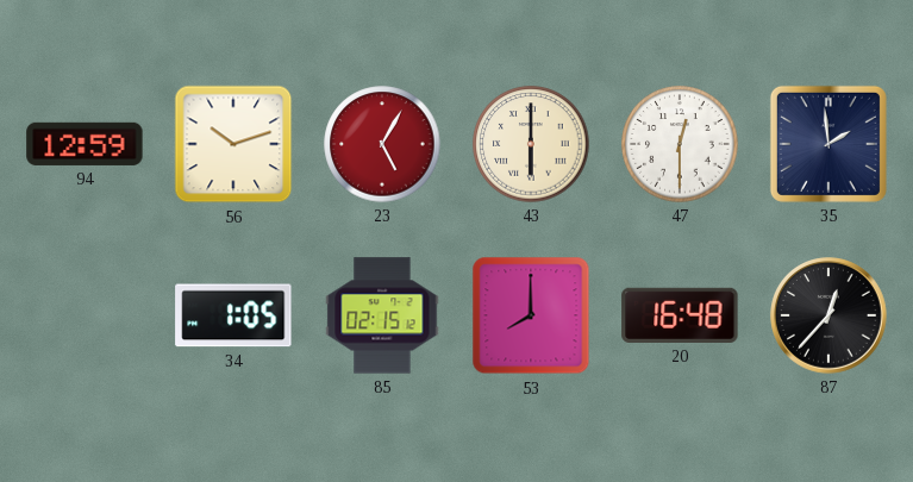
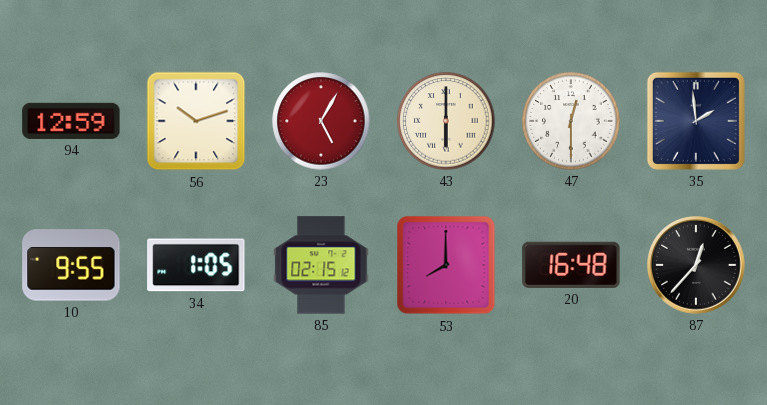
10: none -> 9:55 (71, 265)
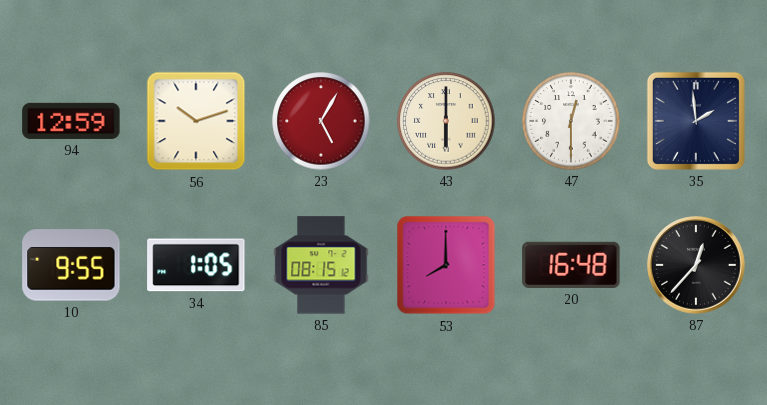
85: 02:15 -> 08:15 (321, 265)
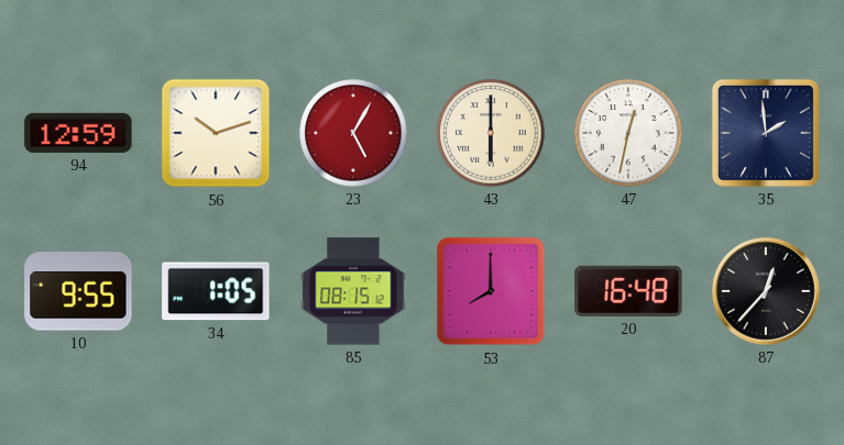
47: 12:30 -> 12:32 (628, 133)
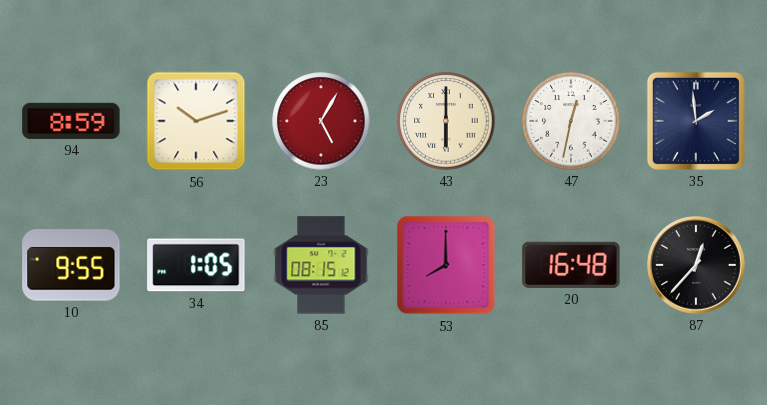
94: 12:59 -> 8:59 (71, 121)
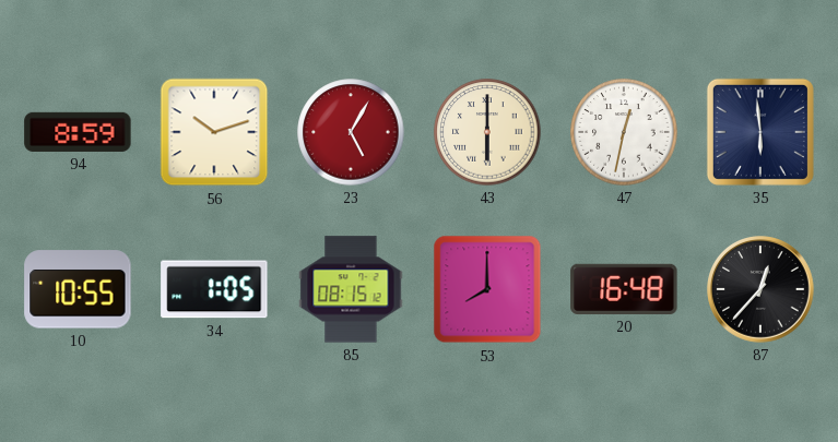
35: 1:59 -> 5:59 (760, 132)
10: 9:55 -> 10:55 (78, 289)
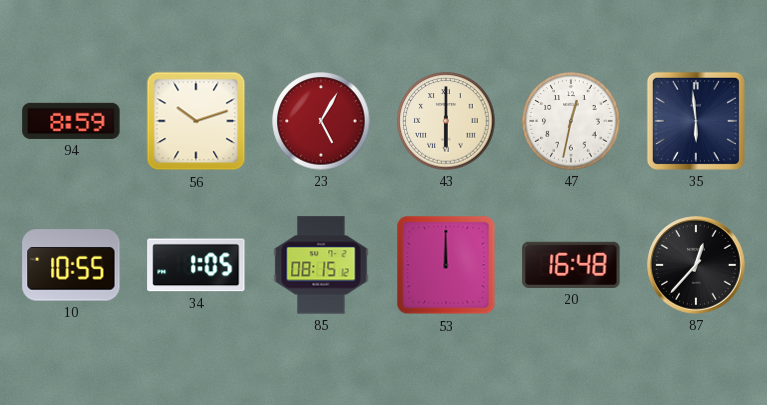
53: 8:00 -> 12:00 (446, 265)
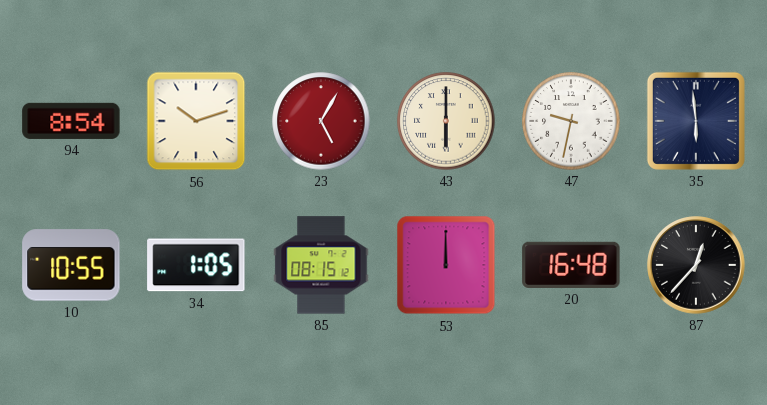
94: 8:59 -> 8:54 (71, 121)
47: 12:32 -> 9:32 (571, 121)
